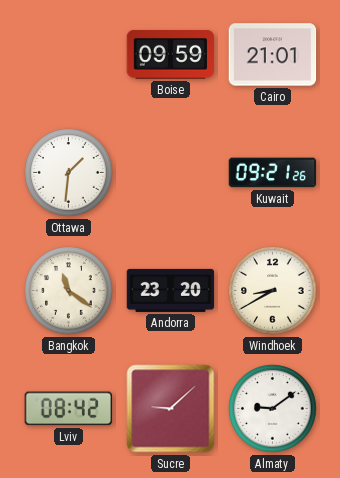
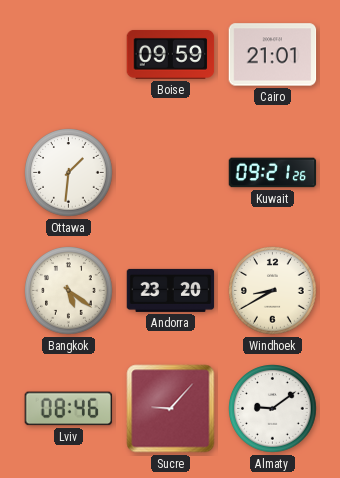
Bangkok: 11:21 -> 5:21 (69, 291)
Lviv: 08:42 -> 08:46 (69, 409)
Sucre: 9:08 -> 9:07 (171, 409)
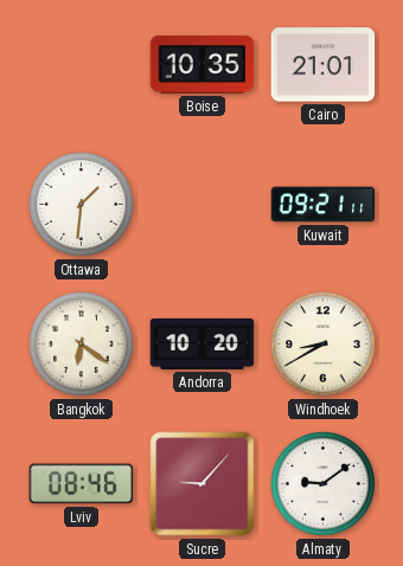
Boise: 09:59 -> 10:35 (203, 65)
Kuwait: 09:21:26 -> 09:21:11 (324, 205)
Bangkok: 5:21 -> 6:21 (82, 345)
Andorra: 23:20 -> 10:20 (203, 343)
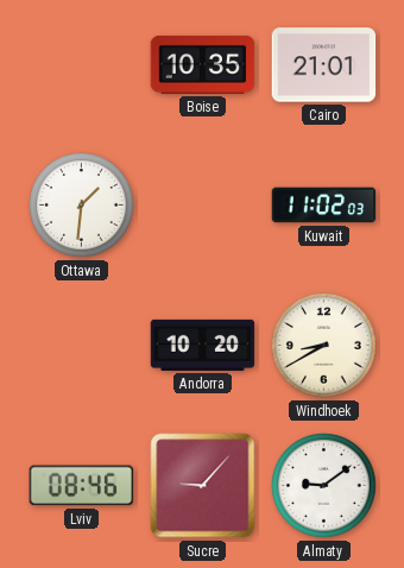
Kuwait: 09:21 -> 11:02 (324, 206)
Bangkok: 6:21 -> none (82, 345)
